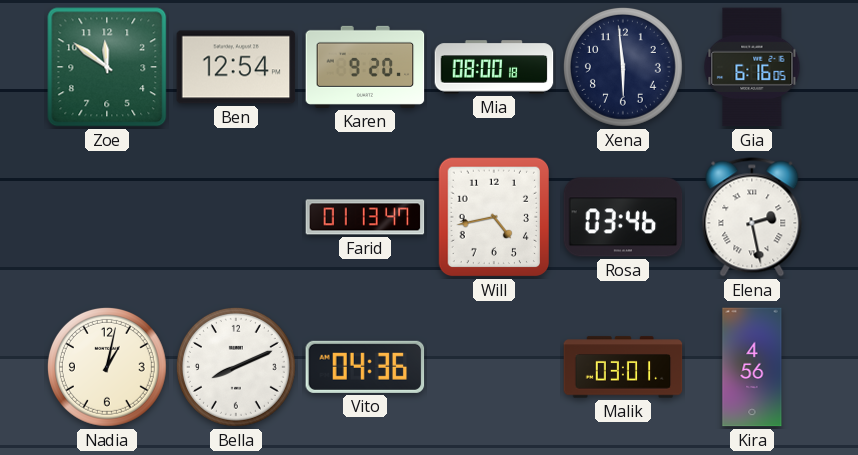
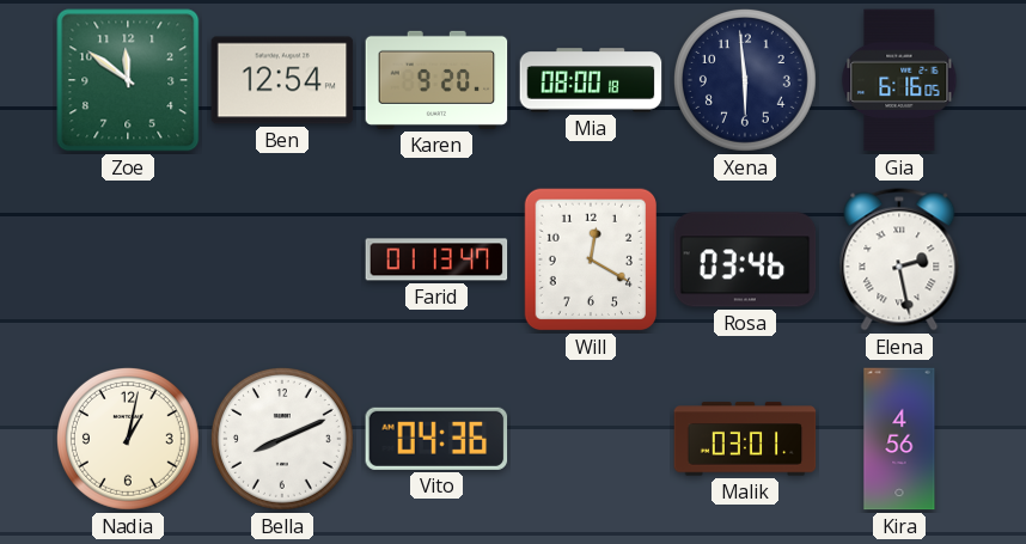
Will: 4:43 -> 12:20 (590, 259)
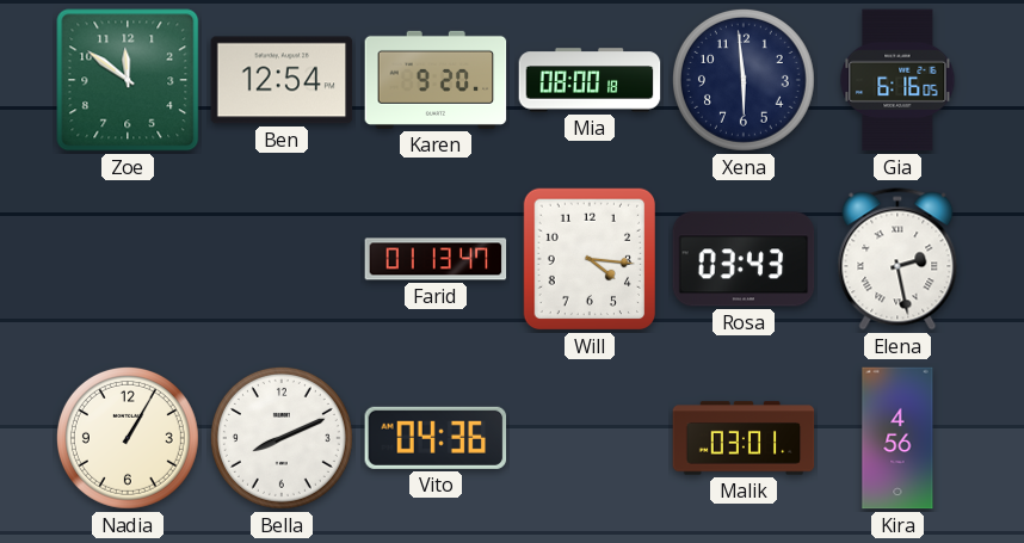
Will: 12:20 -> 4:16 (588, 259)
Rosa: 03:46 -> 03:43 (744, 259)
Nadia: 1:02 -> 1:05 (128, 438)
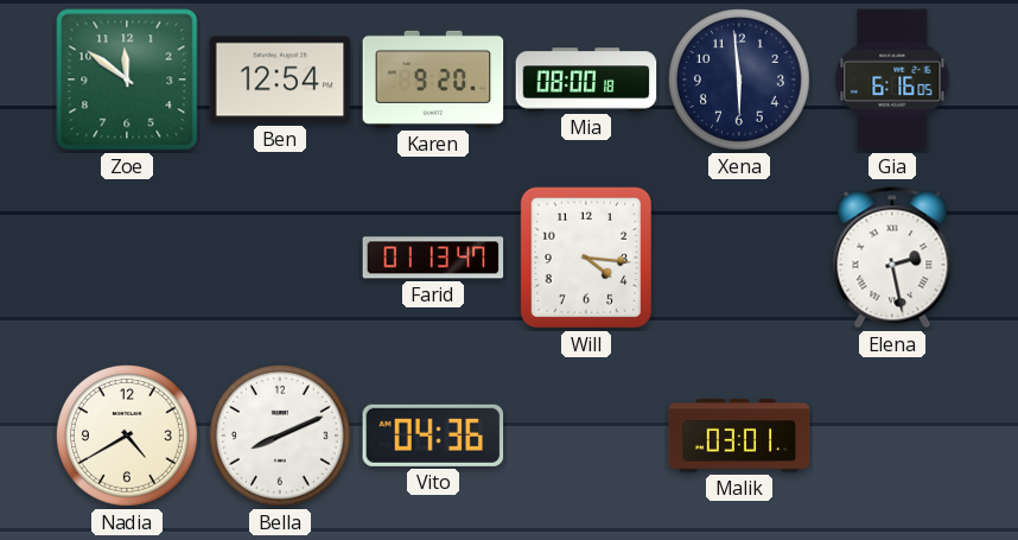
Rosa: 03:43 -> none (744, 259)
Nadia: 1:05 -> 4:40 (127, 436)
Kira: 4:56 -> none (897, 438)
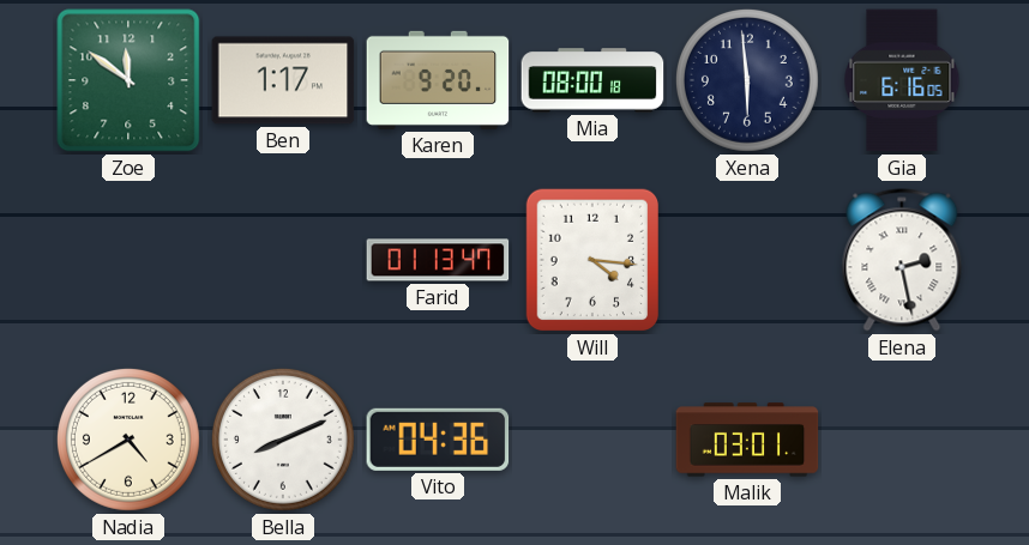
Ben: 12:54 -> 1:17 (283, 80)
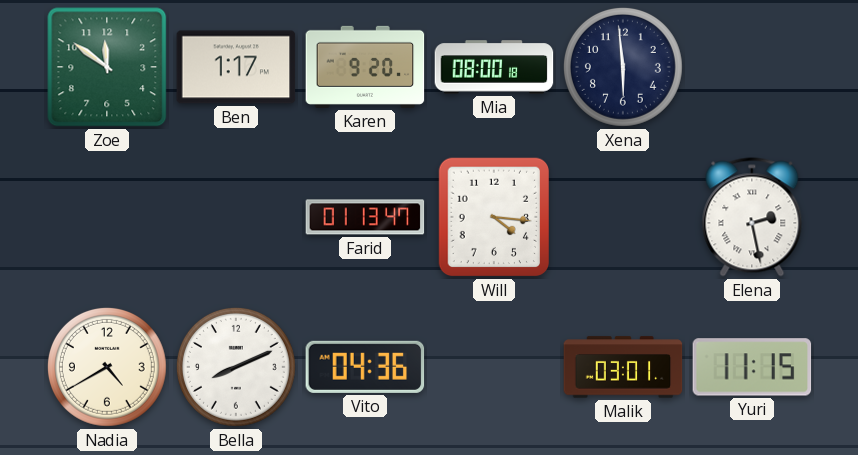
Gia: 6:16 -> none (902, 80)
Yuri: none -> 11:15 (752, 367)
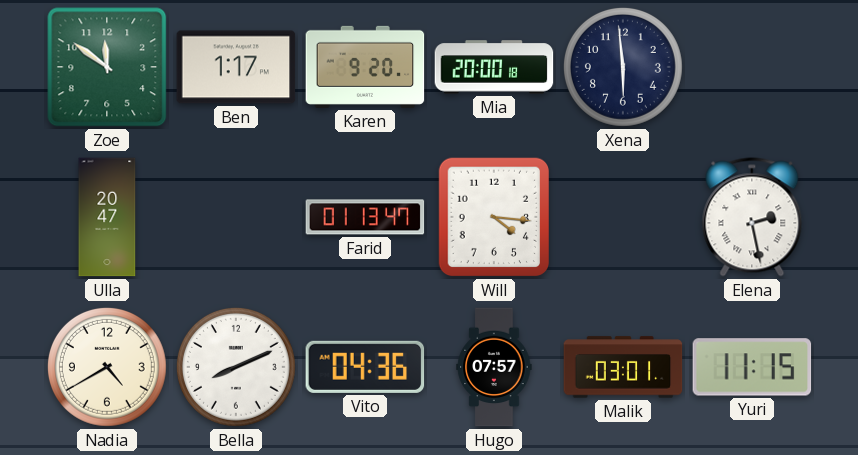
Mia: 08:00 -> 20:00 (494, 67)
Ulla: none -> 20:47 (107, 217)
Hugo: none -> 07:57 (494, 367)
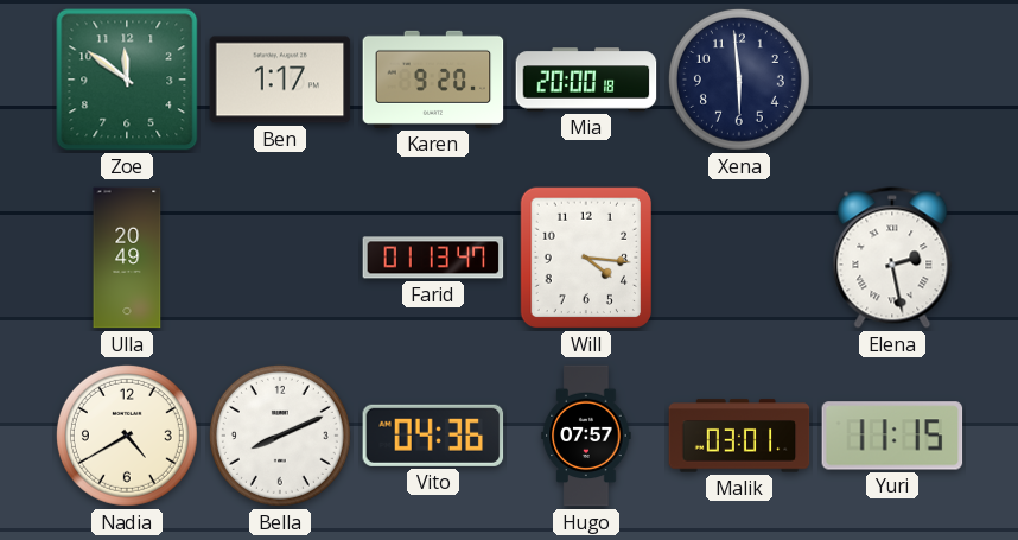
Ulla: 20:47 -> 20:49 (127, 258)
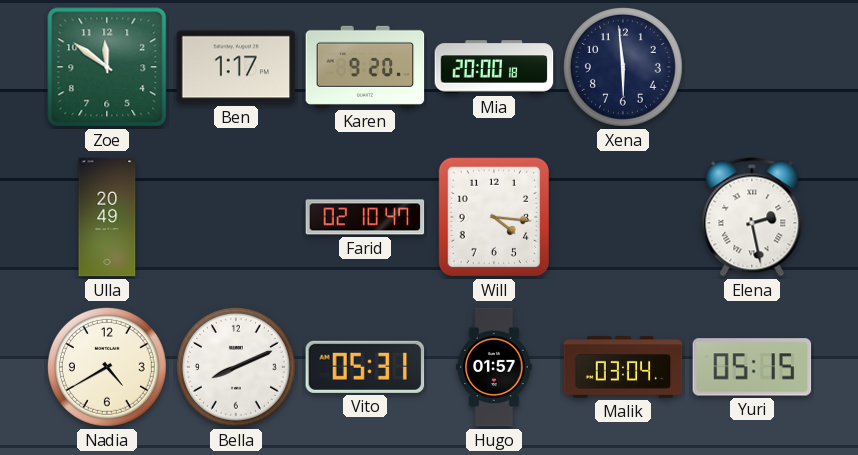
Farid: 01:13 -> 02:10 (365, 217)
Vito: 04:36 -> 05:31 (365, 367)
Hugo: 07:57 -> 01:57 (494, 367)
Malik: 03:01 -> 03:04 (623, 367)
Yuri: 11:15 -> 05:15 (752, 367)
